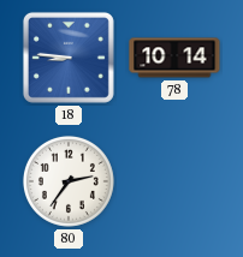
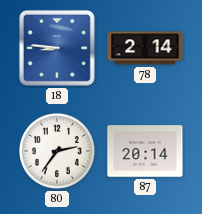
78: 10:14 -> 2:14 (145, 48)
87: none -> 20:14 (145, 151)
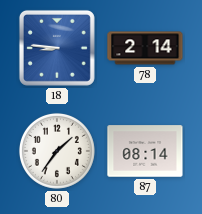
80: 2:36 -> 1:36 (57, 151)
87: 20:14 -> 08:14 (145, 151)
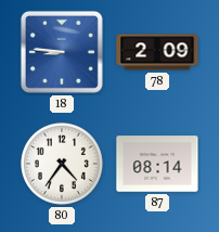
78: 2:14 -> 2:09 (157, 52)
80: 1:36 -> 4:36 (62, 164)
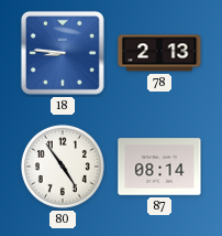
78: 2:09 -> 2:13 (159, 53)
80: 4:36 -> 4:54 (63, 167)
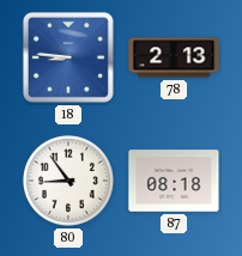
80: 4:54 -> 8:54 (68, 181)
87: 08:14 -> 08:18 (174, 181)
